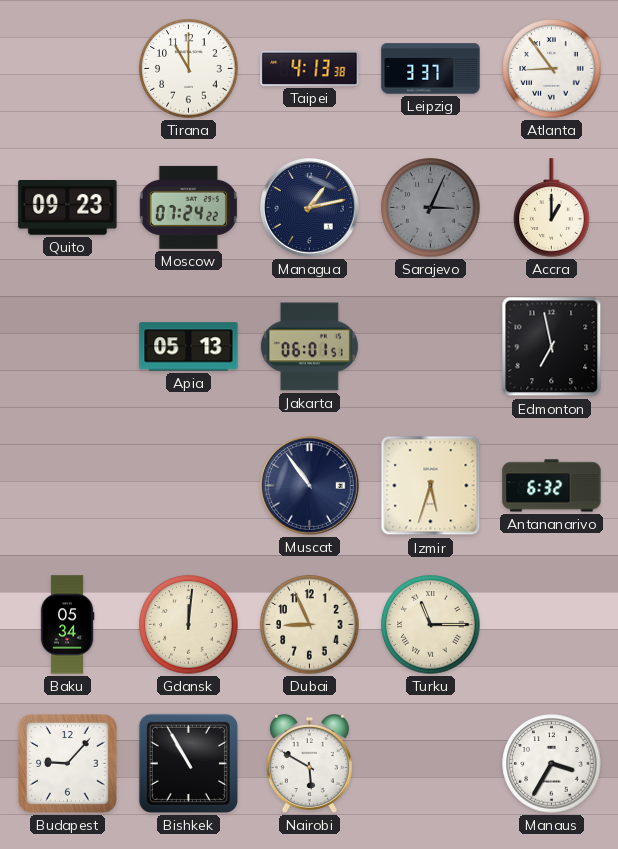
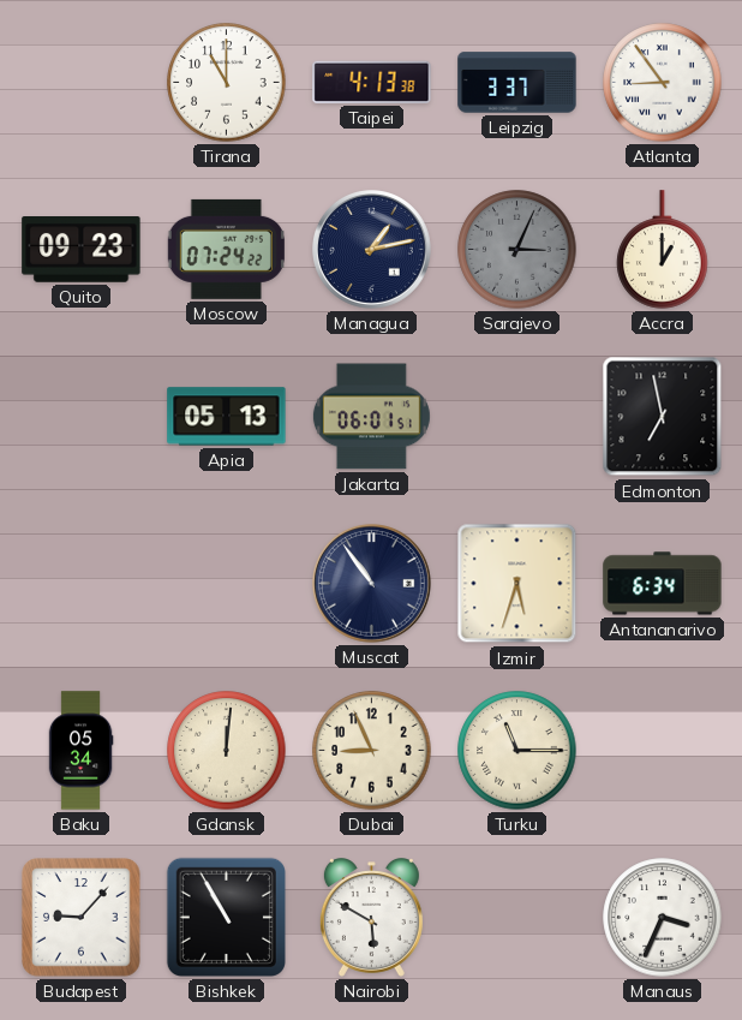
Antananarivo: 6:32 -> 6:34 (663, 584)
Manaus: 3:35 -> 3:34 (663, 918)
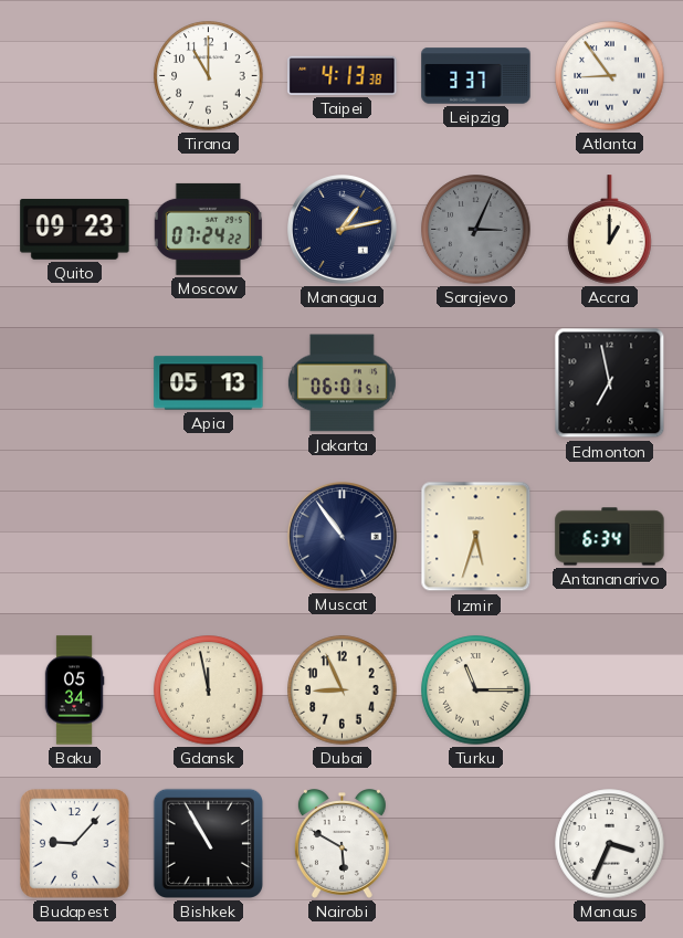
Gdansk: 12:01 -> 11:58 (209, 691)
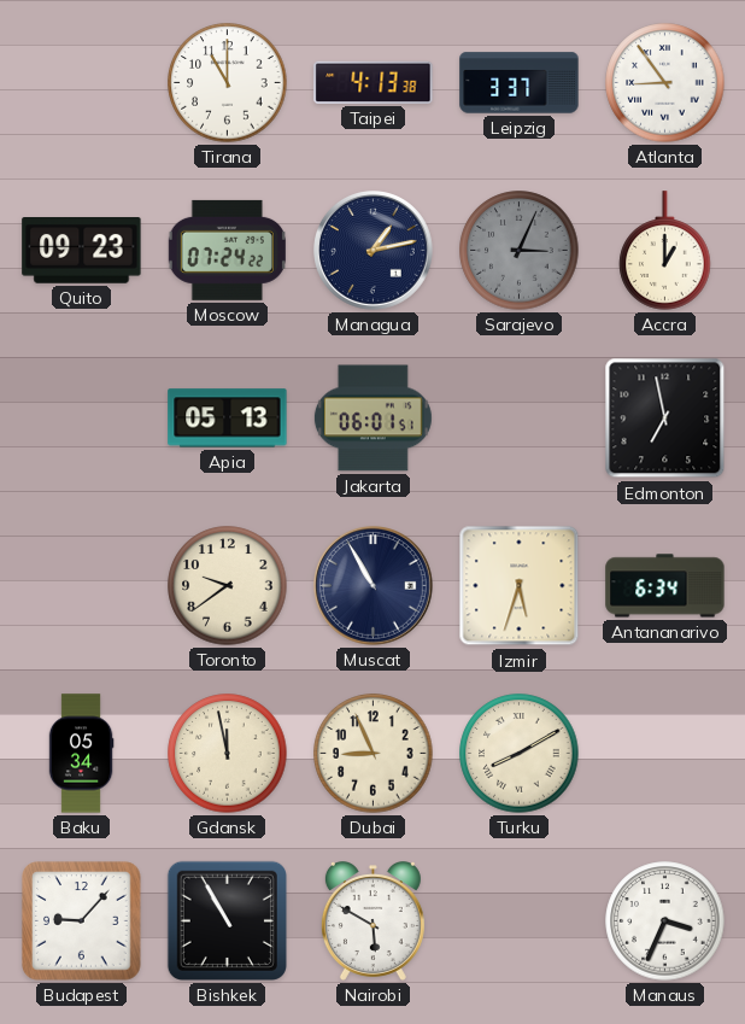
Toronto: none -> 9:39 (228, 586)
Muscat: 10:54 -> 10:55 (374, 586)
Turku: 11:15 -> 8:10 (520, 754)
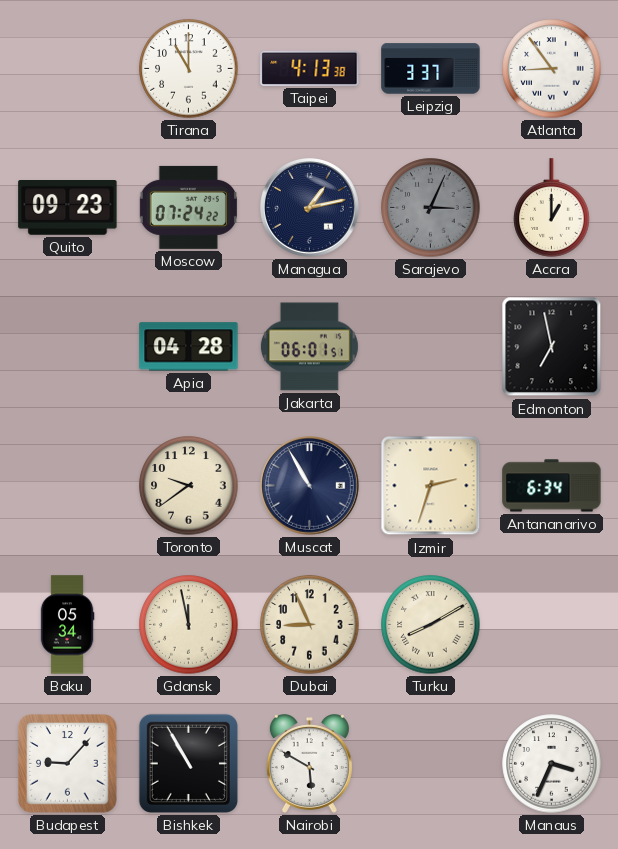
Apia: 05:13 -> 04:28 (189, 347)
Izmir: 5:33 -> 2:33 (431, 486)
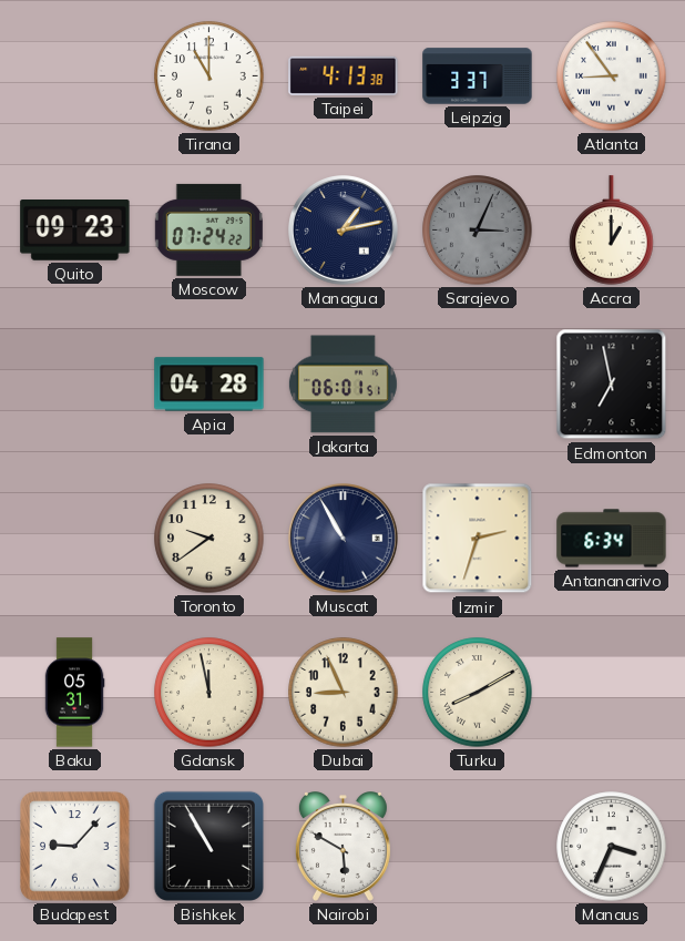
Baku: 05:34 -> 05:31 (74, 693)
